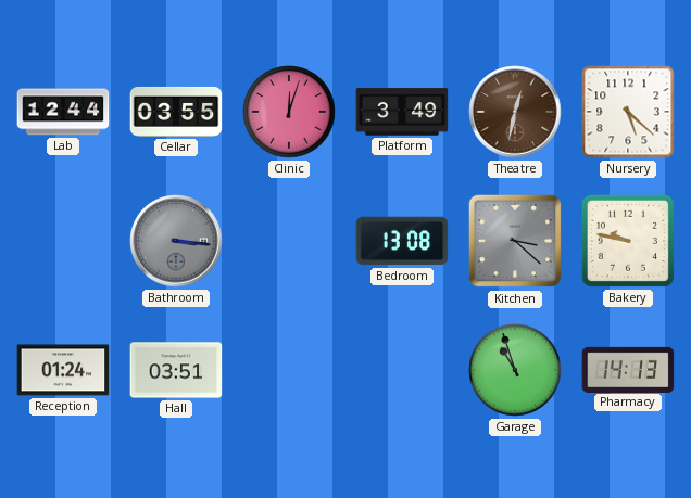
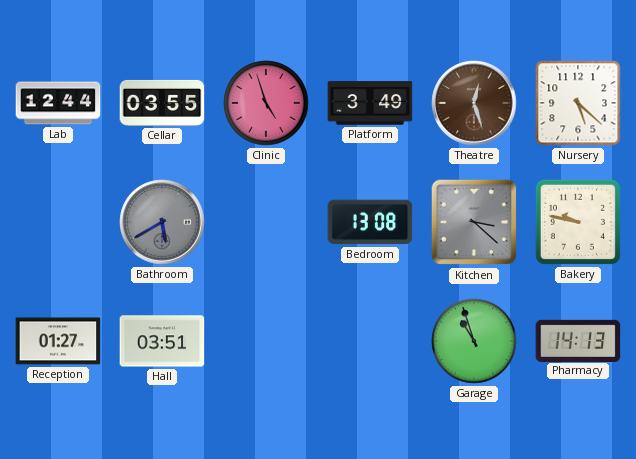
Clinic: 12:03 -> 4:57 (266, 103)
Theatre: 12:32 -> 12:27 (474, 103)
Bathroom: 3:16 -> 5:40 (162, 222)
Reception: 01:24 -> 01:27 (58, 341)
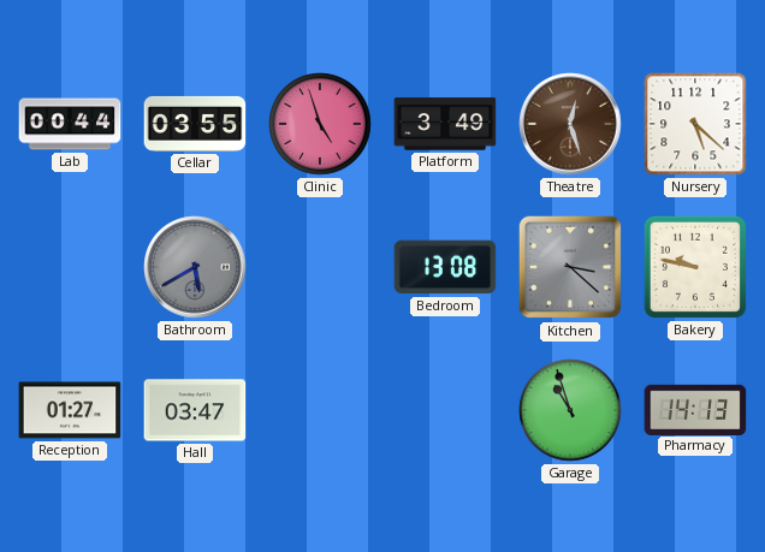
Lab: 12:44 -> 00:44 (70, 124)
Hall: 03:51 -> 03:47 (195, 410)
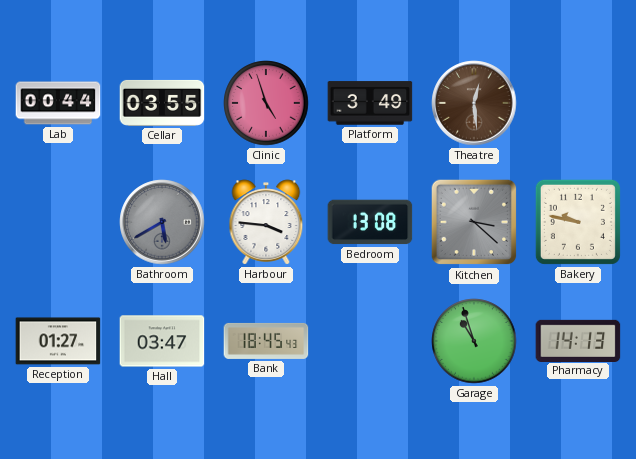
Theatre: 12:27 -> 12:29 (474, 103)
Nursery: 5:22 -> none (695, 124)
Harbour: none -> 3:46 (266, 222)
Bank: none -> 18:45 (266, 341)
